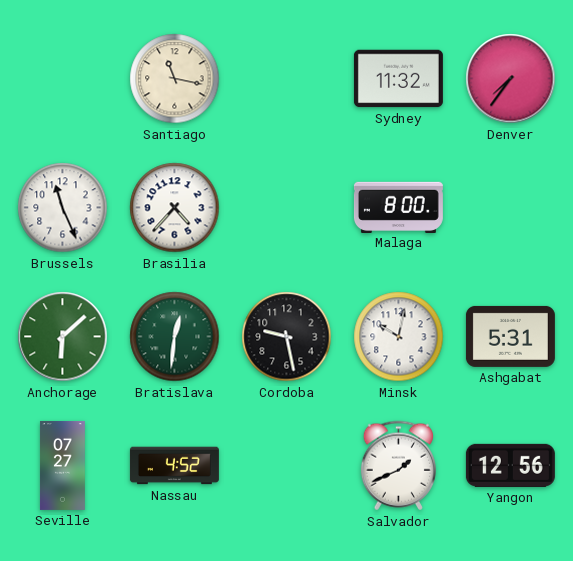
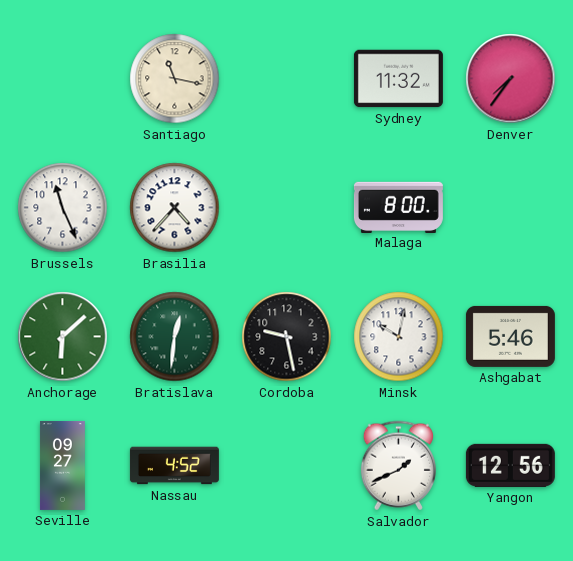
Ashgabat: 5:31 -> 5:46 (510, 336)
Seville: 07:27 -> 09:27 (62, 465)
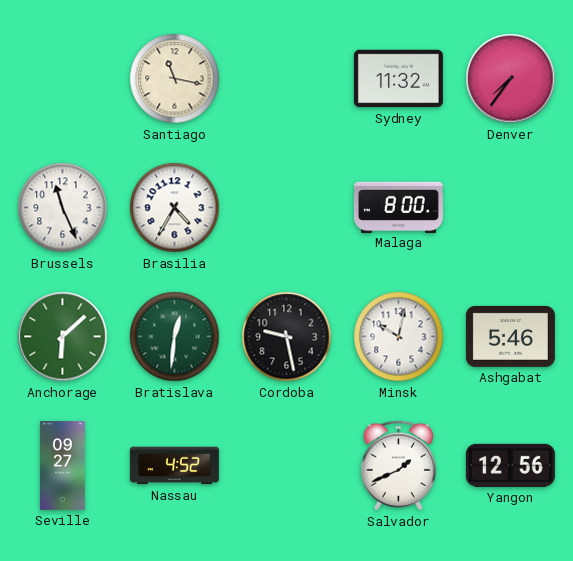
Brasilia: 4:37 -> 4:35 (175, 208)
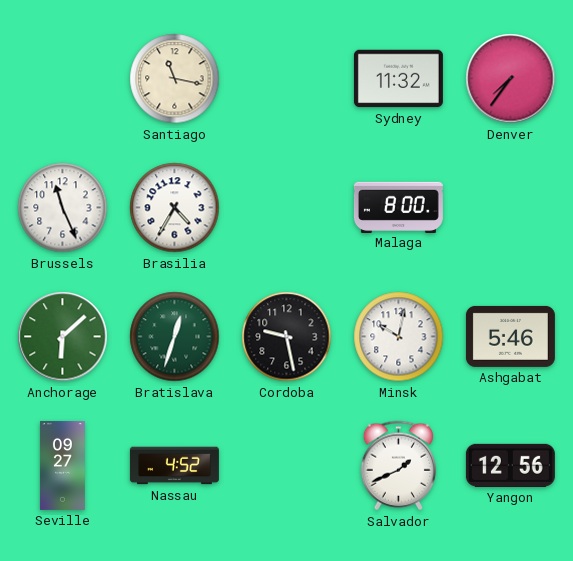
Bratislava: 12:31 -> 12:33 (175, 337)
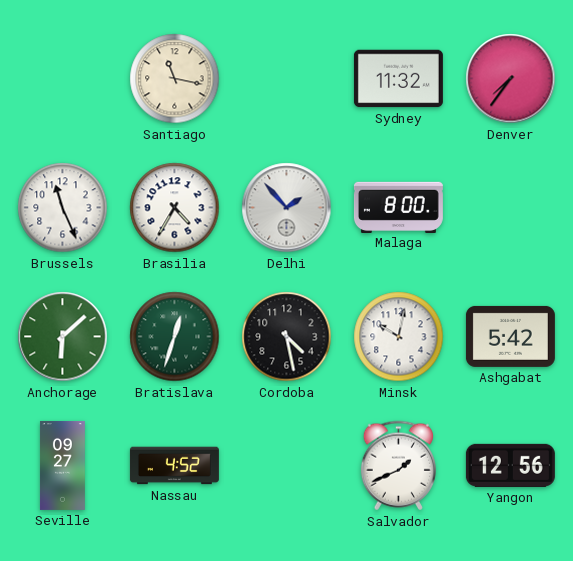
Delhi: none -> 1:53 (287, 208)
Cordoba: 9:28 -> 4:28 (287, 337)
Ashgabat: 5:46 -> 5:42 (510, 336)
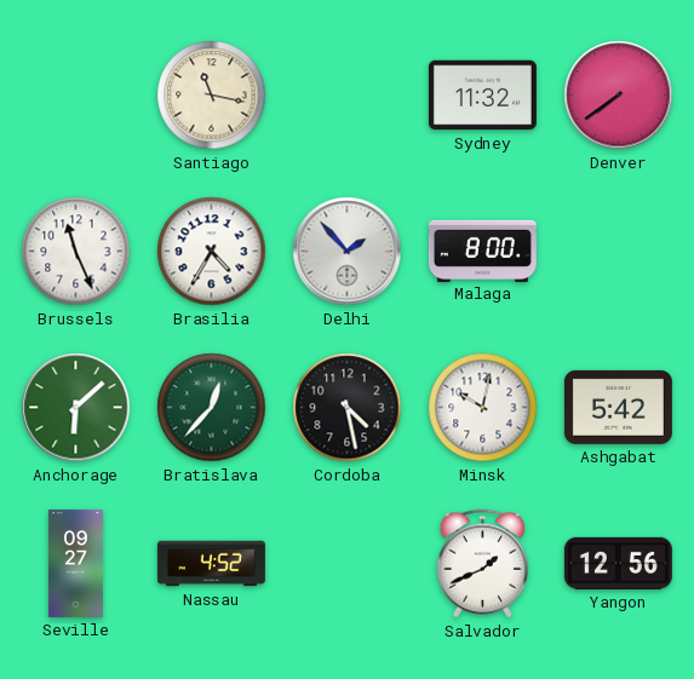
Denver: 7:36 -> 7:39 (619, 96)
Bratislava: 12:33 -> 12:37 (212, 408)
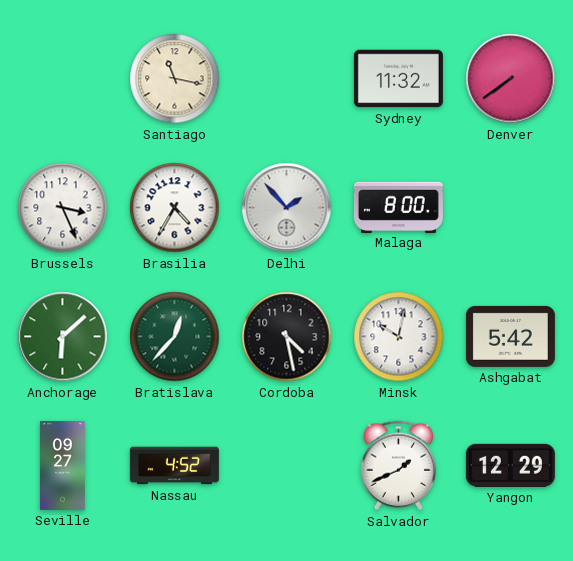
Brussels: 11:26 -> 3:26 (63, 208)
Yangon: 12:56 -> 12:29 (510, 465)
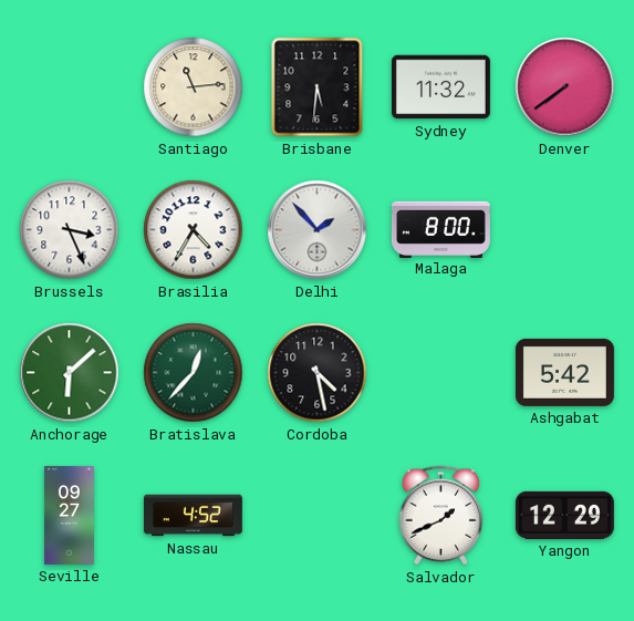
Santiago: 11:17 -> 11:14 (194, 87)
Brisbane: none -> 5:31 (318, 87)
Minsk: 10:02 -> none (399, 337)
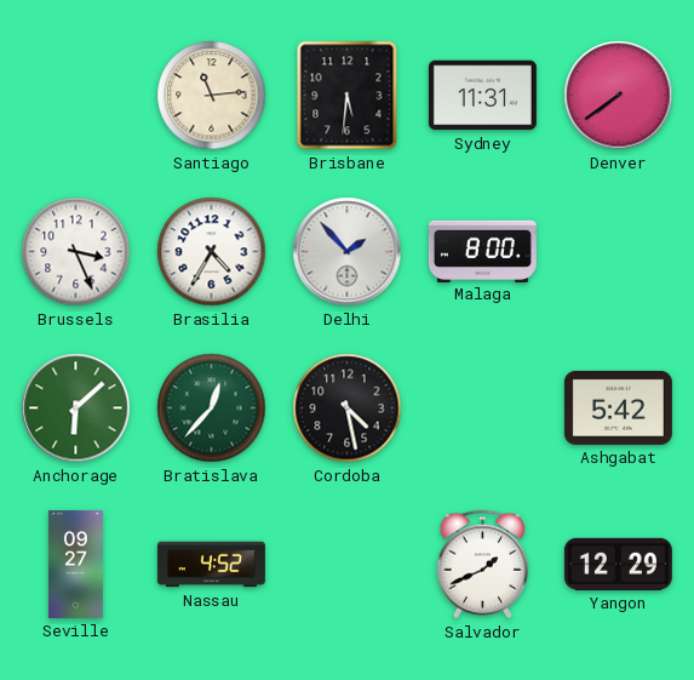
Sydney: 11:32 -> 11:31 (482, 96)
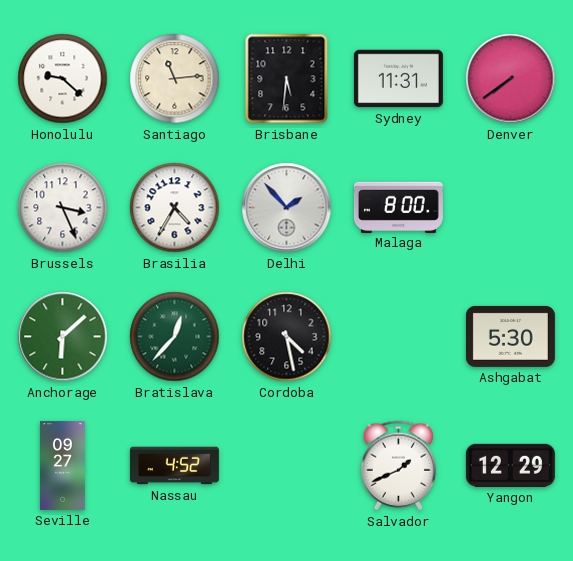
Honolulu: none -> 9:22 (63, 79)
Ashgabat: 5:42 -> 5:30 (510, 336)
